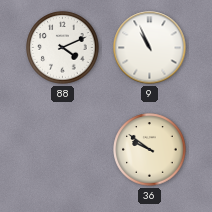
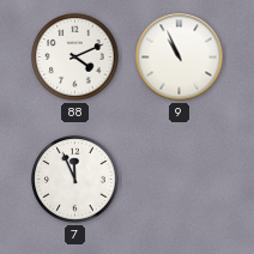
7: none -> 11:56 (75, 180)
36: 9:51 -> none (150, 150)
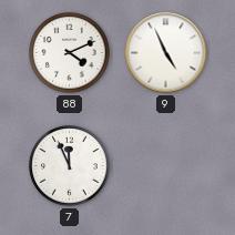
9: 10:56 -> 4:56 (166, 53)
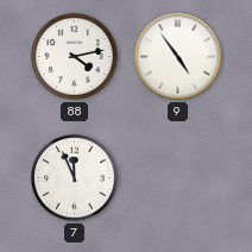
88: 4:11 -> 4:13 (75, 57)
9: 4:56 -> 4:54 (178, 57)
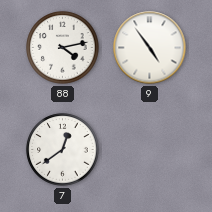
7: 11:56 -> 12:39 (63, 150)
